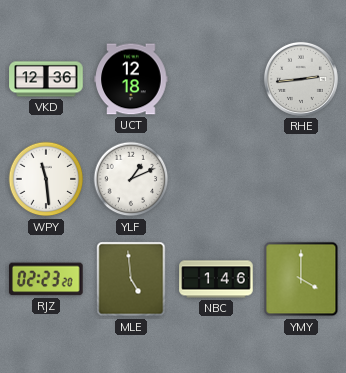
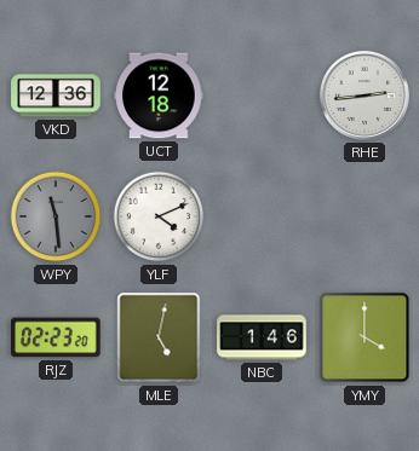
WPY dial: white -> grey (56, 216)
YLF: 1:11 -> 4:11 (159, 216)
MLE: 4:59 -> 5:02 (159, 337)
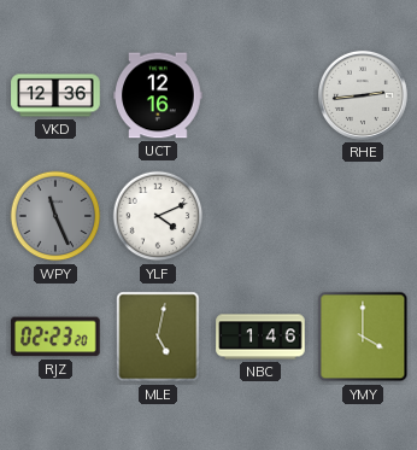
UCT: 12:18 -> 12:16 (158, 95)
WPY: 11:29 -> 11:26 (55, 216)
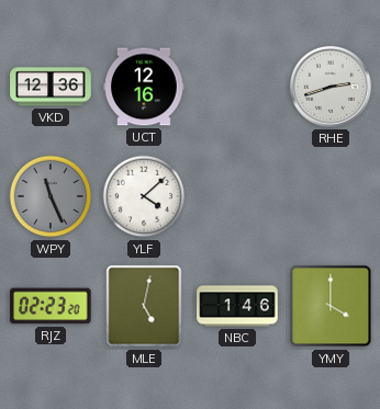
RHE: 2:44 -> 2:42 (331, 87)
YLF: 4:11 -> 4:08 (144, 196)
